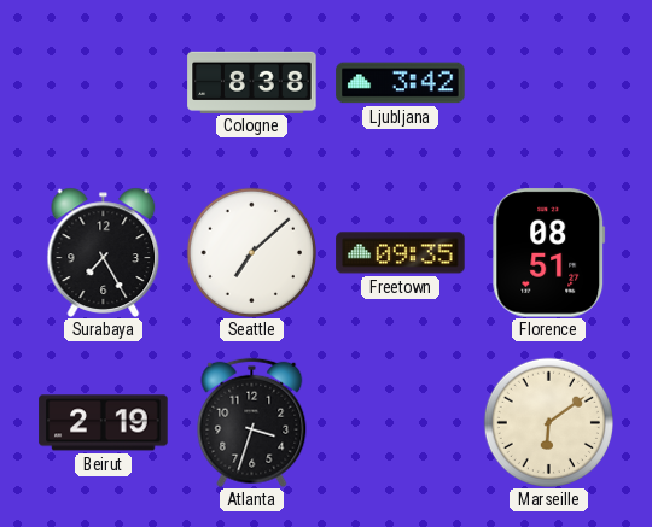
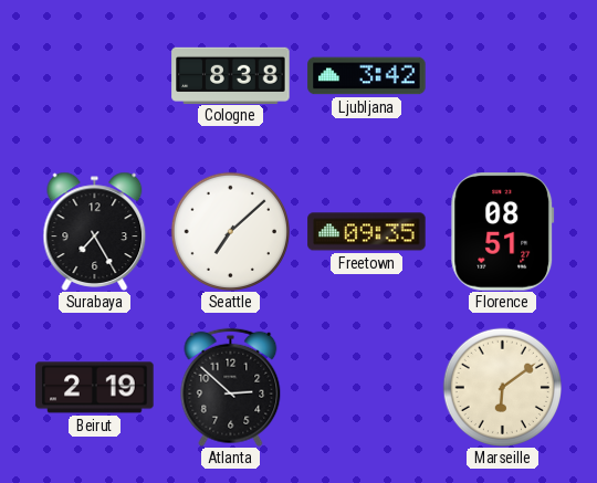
Atlanta: 3:33 -> 2:52 (231, 387)
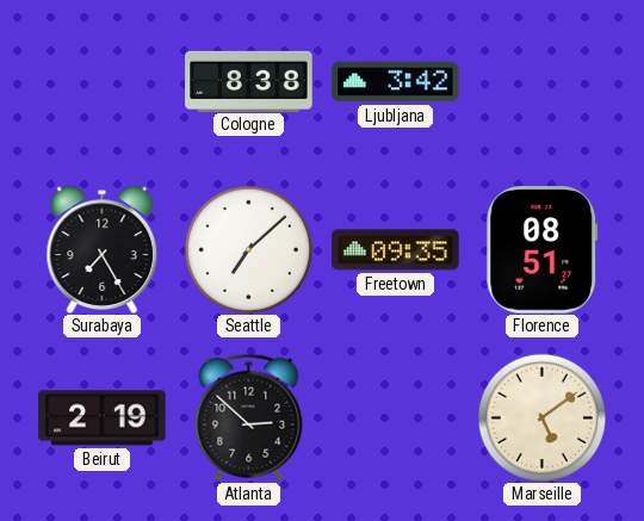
Marseille: 6:09 -> 5:09 (541, 417)
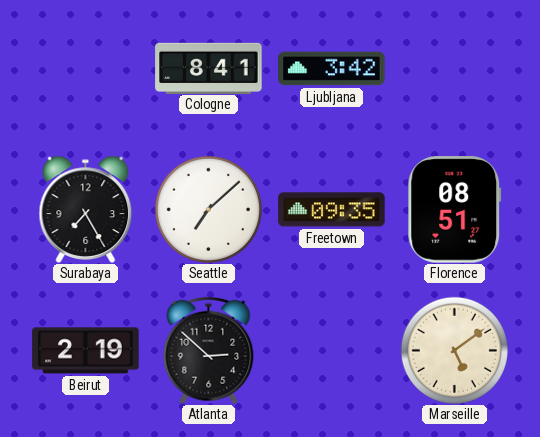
Cologne: 8:38 -> 8:41 (209, 68)
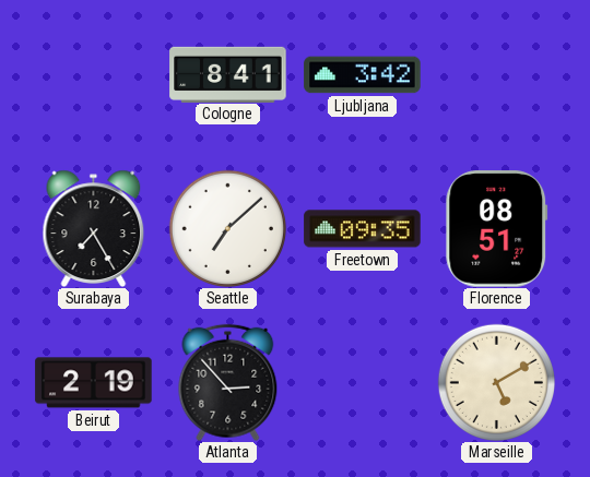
Atlanta: 2:52 -> 2:53 (228, 382)
Marseille: 5:09 -> 5:10 (496, 382)
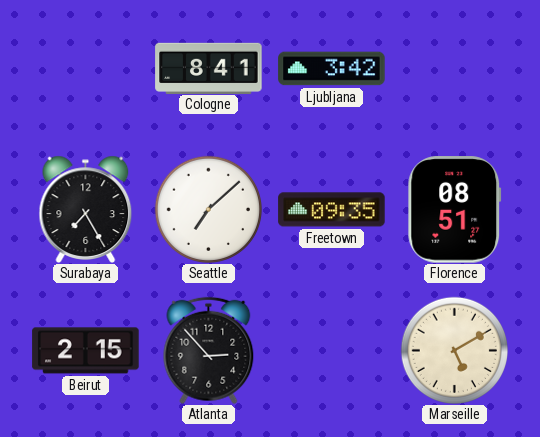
Beirut: 2:19 -> 2:15 (86, 351)
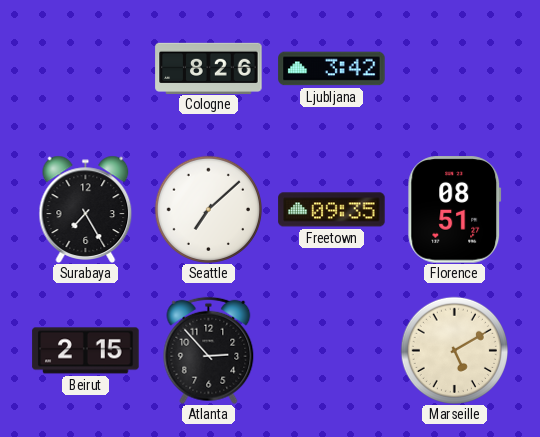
Cologne: 8:41 -> 8:26 (209, 68)
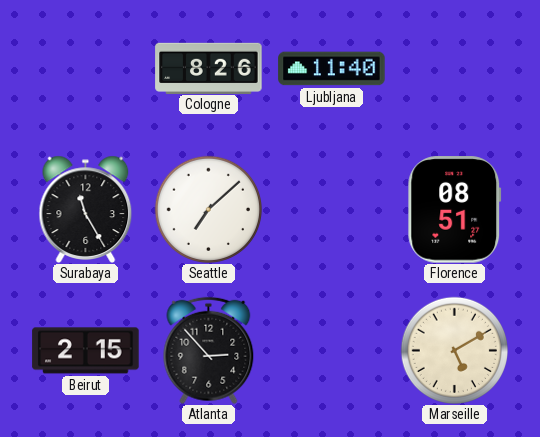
Ljubljana: 3:42 -> 11:40 (332, 69)
Surabaya: 7:25 -> 11:25 (86, 209)
Freetown: 09:35 -> none (332, 210)
